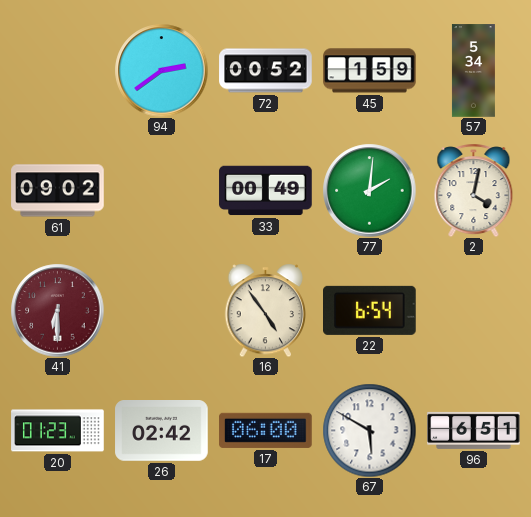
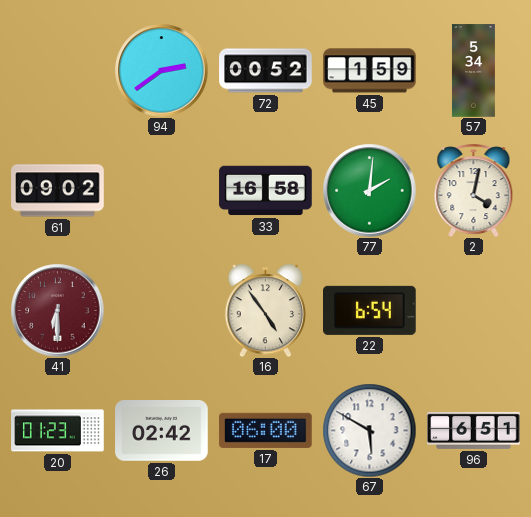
33: 00:49 -> 16:58 (266, 191)
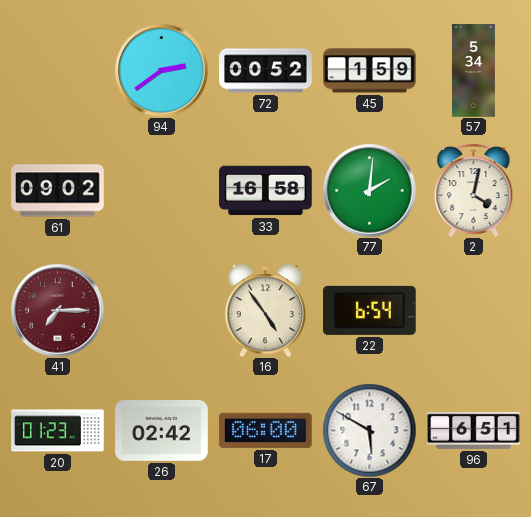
41: 6:30 -> 7:15 (57, 310)
